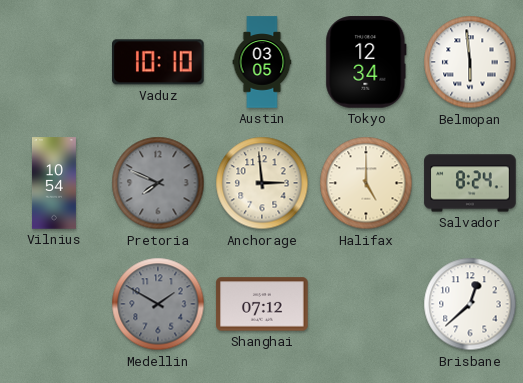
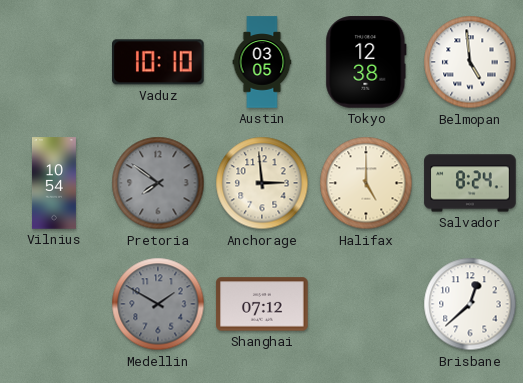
Tokyo: 12:34 -> 12:38 (366, 62)
Belmopan: 5:59 -> 4:59 (470, 62)
Pretoria: 7:49 -> 7:51 (158, 183)
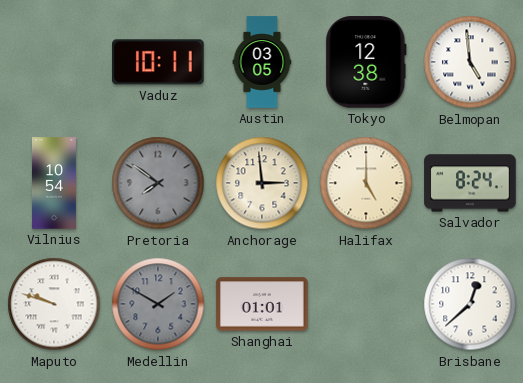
Vaduz: 10:10 -> 10:11 (159, 62)
Maputo: none -> 9:48 (54, 304)
Shanghai: 07:12 -> 01:01 (262, 304)
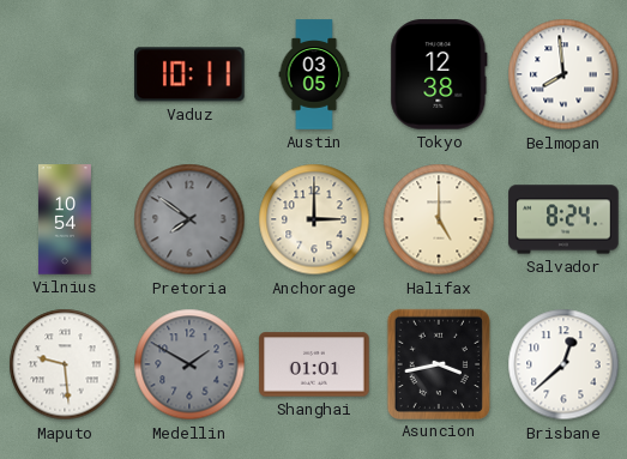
Belmopan: 4:59 -> 7:59 (563, 74)
Anchorage: 2:59 -> 3:00 (314, 219)
Maputo: 9:48 -> 9:29 (65, 364)
Asuncion: none -> 3:43 (438, 363)
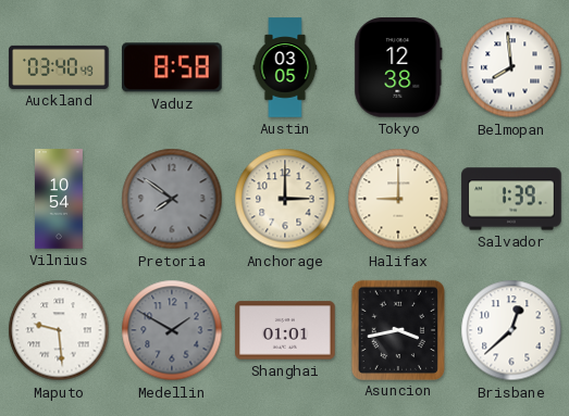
Auckland: none -> 03:40 (59, 67)
Vaduz: 10:11 -> 8:58 (173, 67)
Halifax: 5:00 -> 9:00 (398, 199)
Salvador: 8:24 -> 1:39 (511, 199)
